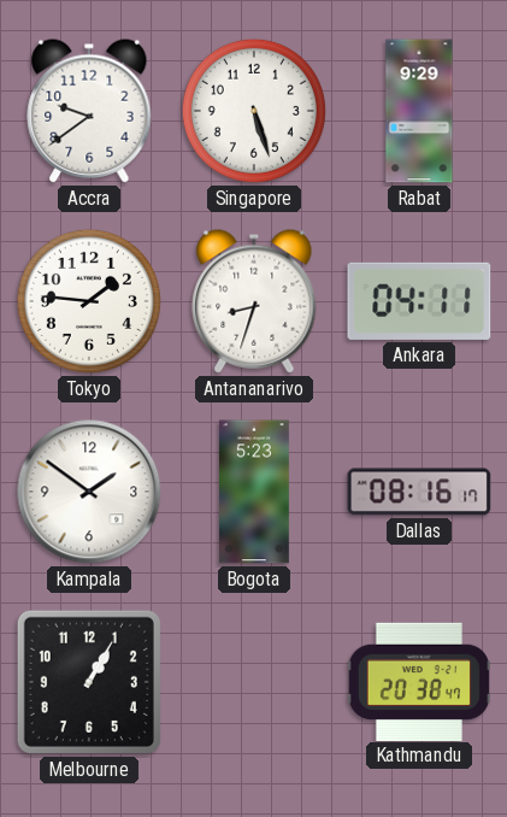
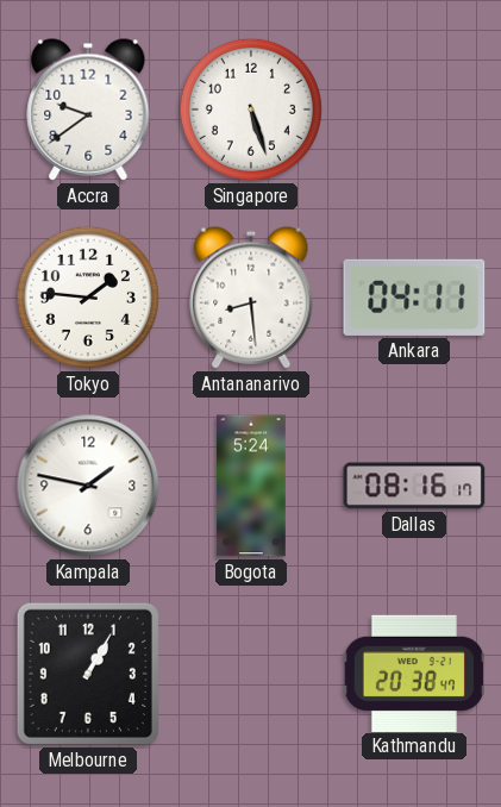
Rabat: 9:29 -> none (419, 111)
Antananarivo: 8:33 -> 8:29 (251, 298)
Kampala: 1:51 -> 1:47 (88, 486)
Bogota: 5:23 -> 5:24 (252, 486)
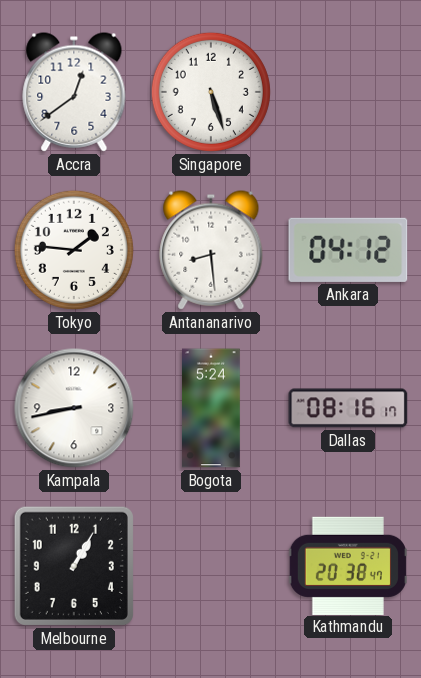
Accra: 9:39 -> 12:39 (74, 92)
Ankara: 04:11 -> 04:12 (348, 250)
Kampala: 1:47 -> 8:43 (74, 408)
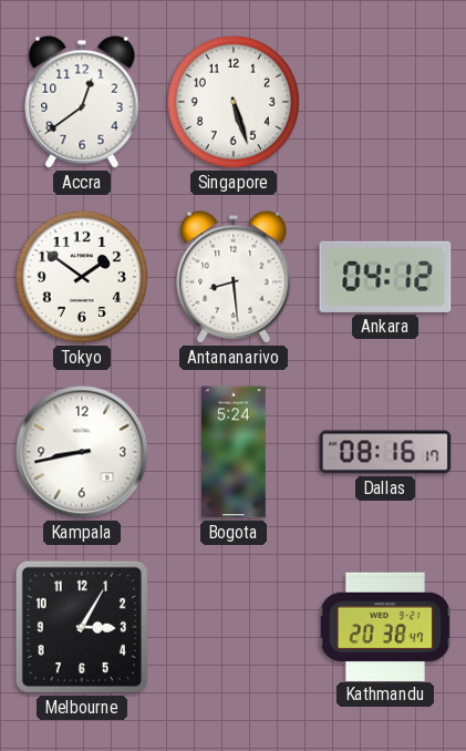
Tokyo: 1:46 -> 1:51 (82, 277)
Melbourne: 1:05 -> 3:05 (82, 627)
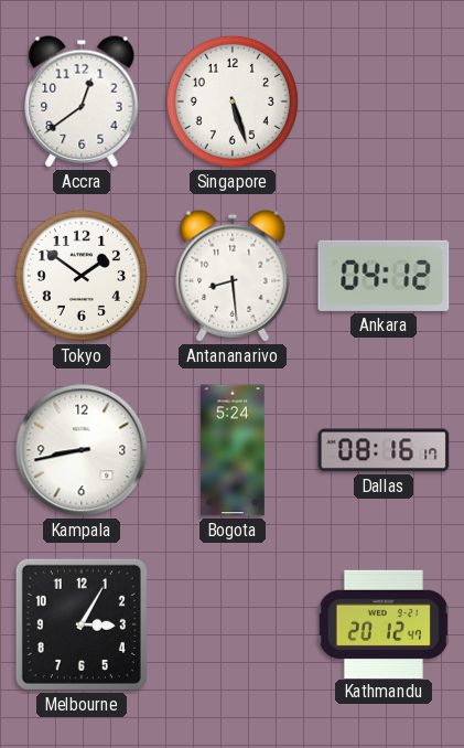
Kathmandu: 20:38 -> 20:12 (384, 623)
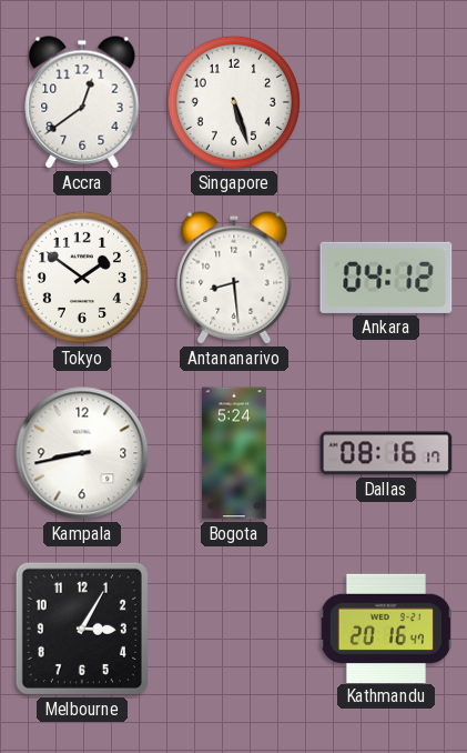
Kathmandu: 20:12 -> 20:16 (386, 627)
